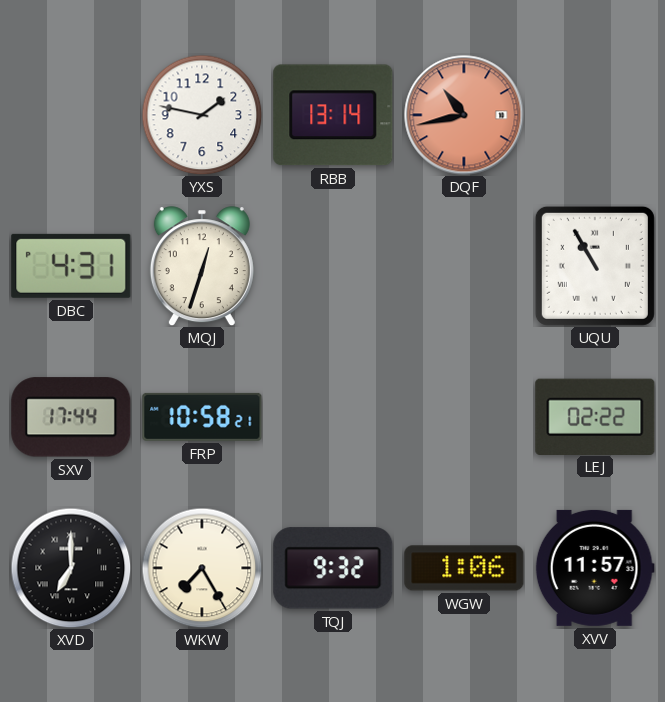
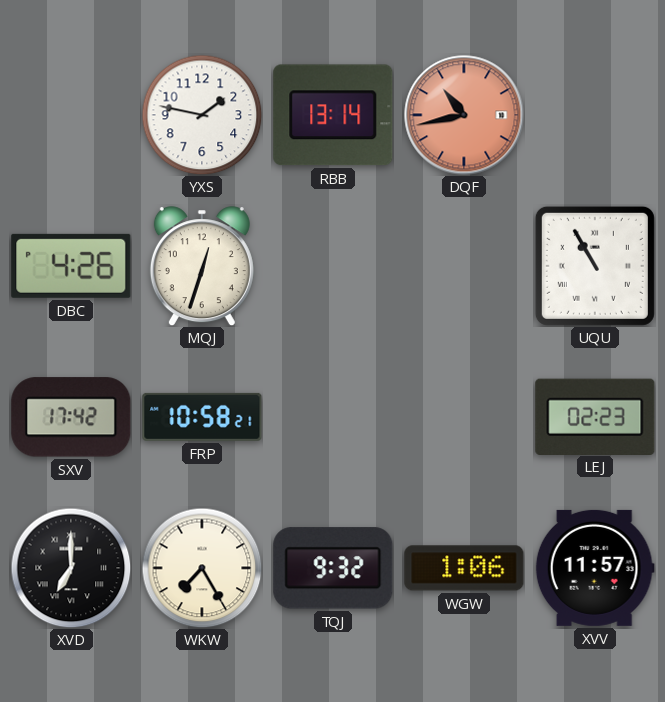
DBC: 4:31 -> 4:26 (71, 266)
SXV: 17:44 -> 17:42 (71, 417)
LEJ: 02:22 -> 02:23 (595, 416)
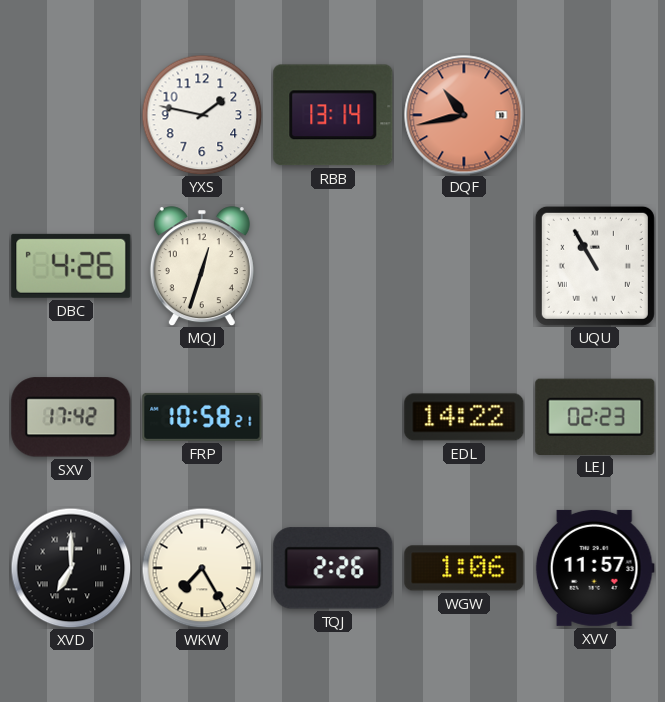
EDL: none -> 14:22 (464, 417)
TQJ: 9:32 -> 2:26 (333, 568)
